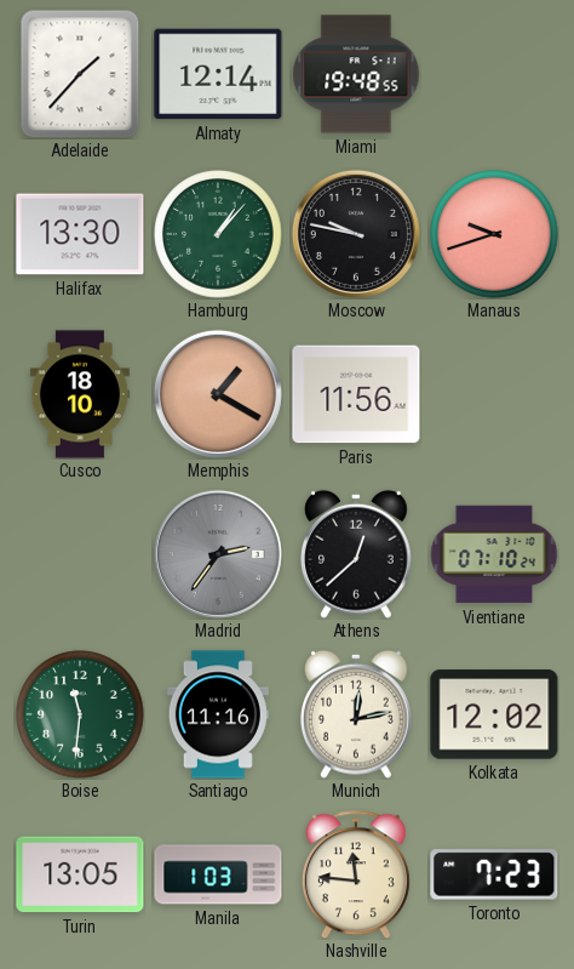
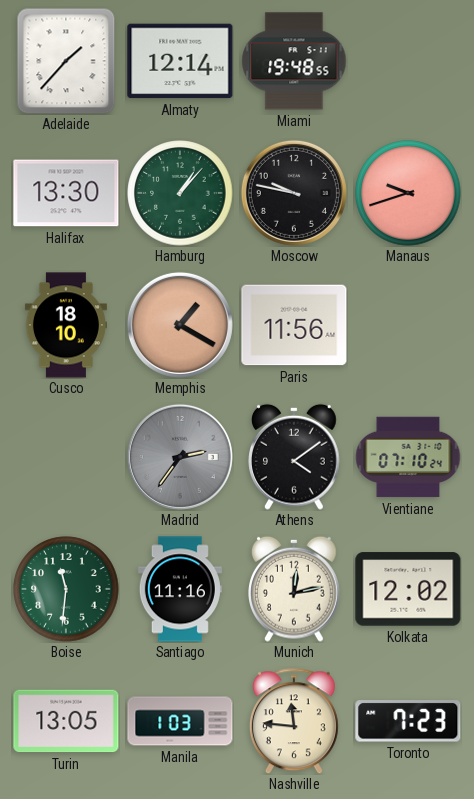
Athens: 12:38 -> 4:09 (295, 457)
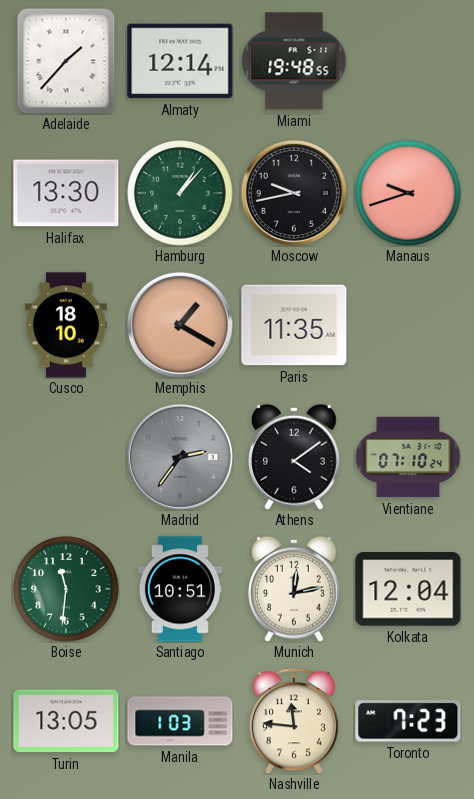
Moscow: 9:47 -> 9:43 (294, 193)
Paris: 11:56 -> 11:35 (294, 325)
Santiago: 11:16 -> 10:51 (180, 589)
Kolkata: 12:02 -> 12:04 (408, 589)
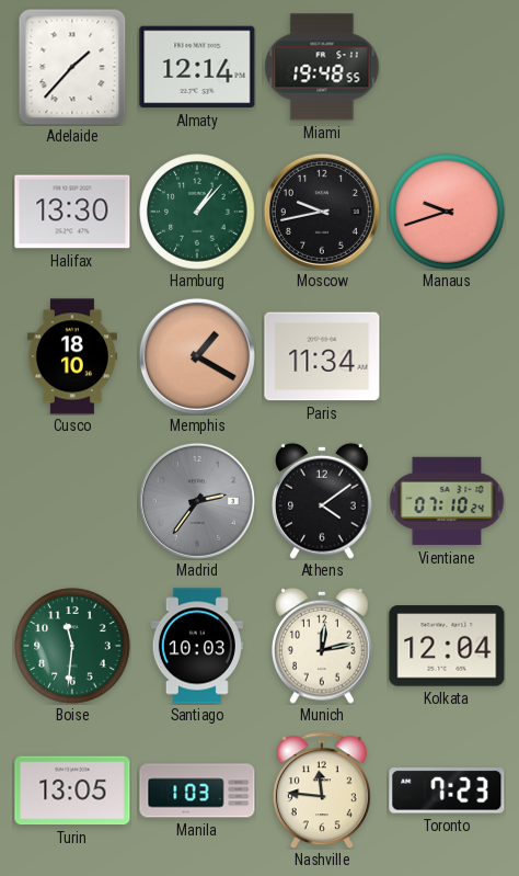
Paris: 11:35 -> 11:34 (322, 356)
Santiago: 10:51 -> 10:03 (197, 646)
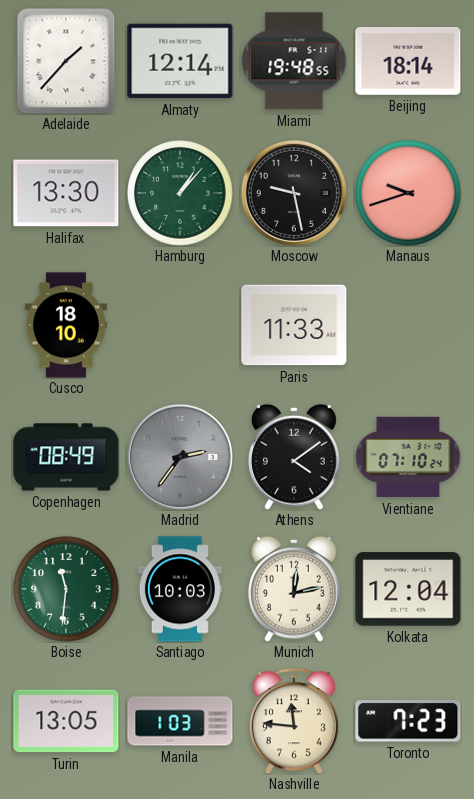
Beijing: none -> 18:14 (408, 62)
Moscow: 9:43 -> 9:28 (294, 193)
Memphis: 1:20 -> none (197, 356)
Paris: 11:34 -> 11:33 (294, 325)
Copenhagen: none -> 08:49 (66, 457)
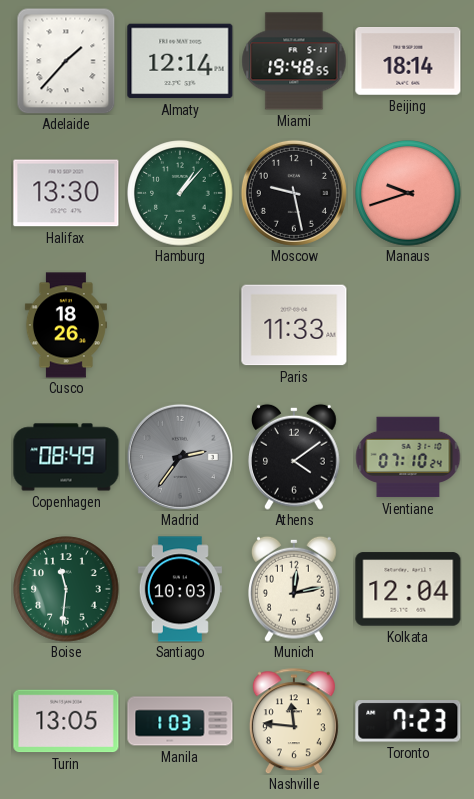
Cusco: 18:10 -> 18:26 (66, 325)
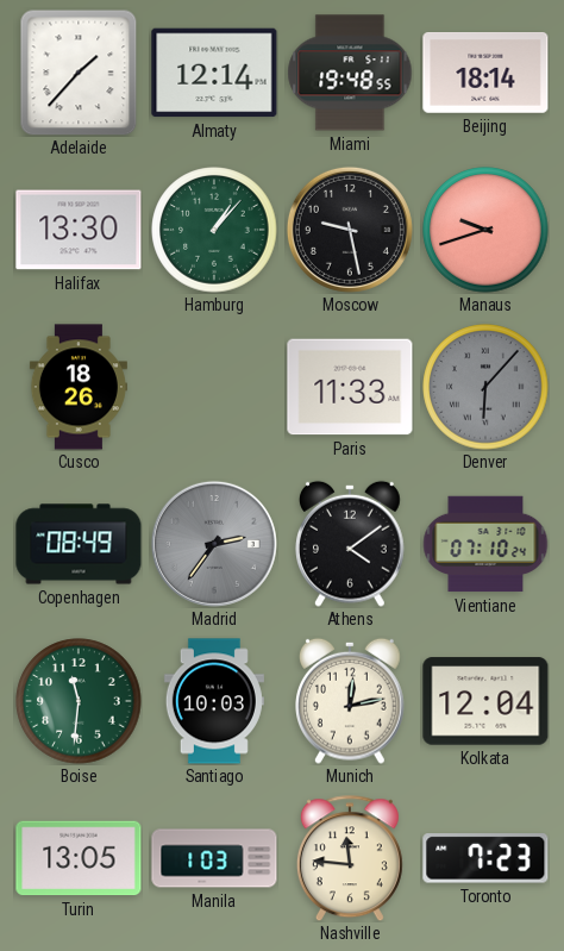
Denver: none -> 6:07 (485, 387)
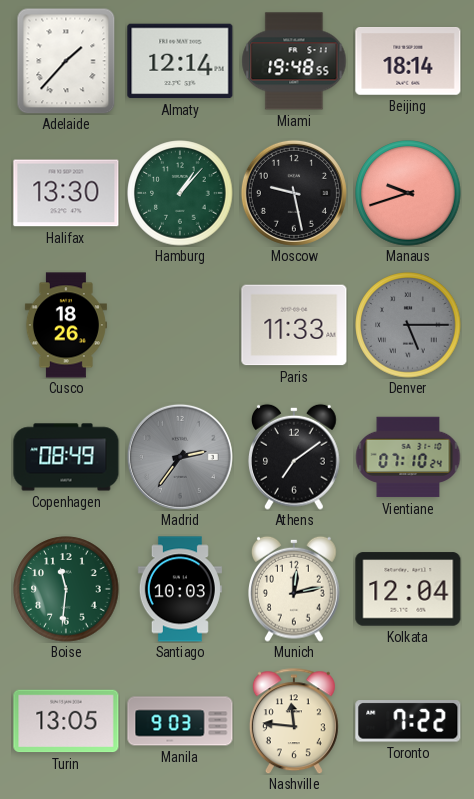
Denver: 6:07 -> 5:15 (408, 325)
Athens: 4:09 -> 7:09 (295, 457)
Manila: 1:03 -> 9:03 (180, 721)
Toronto: 7:23 -> 7:22 (408, 721)
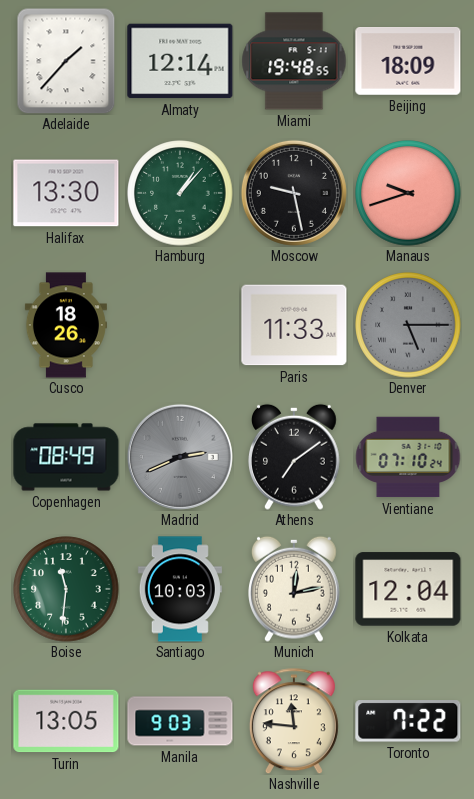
Beijing: 18:14 -> 18:09 (408, 62)
Madrid: 2:36 -> 2:41 (180, 457)
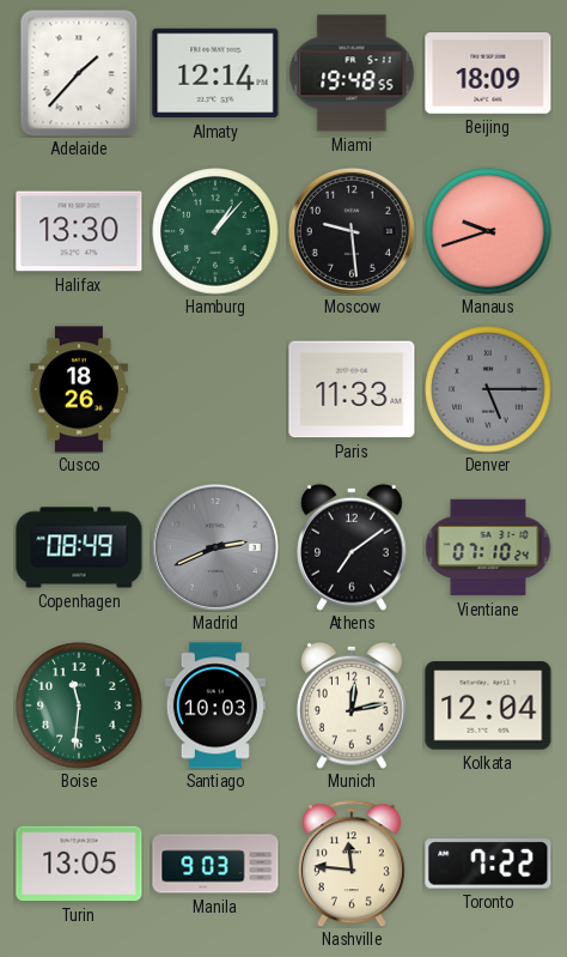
Moscow: 9:28 -> 9:29 (352, 231)
